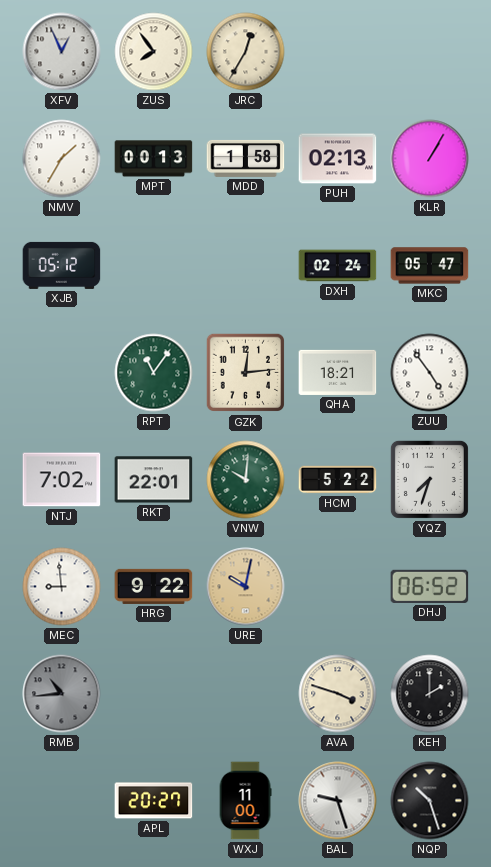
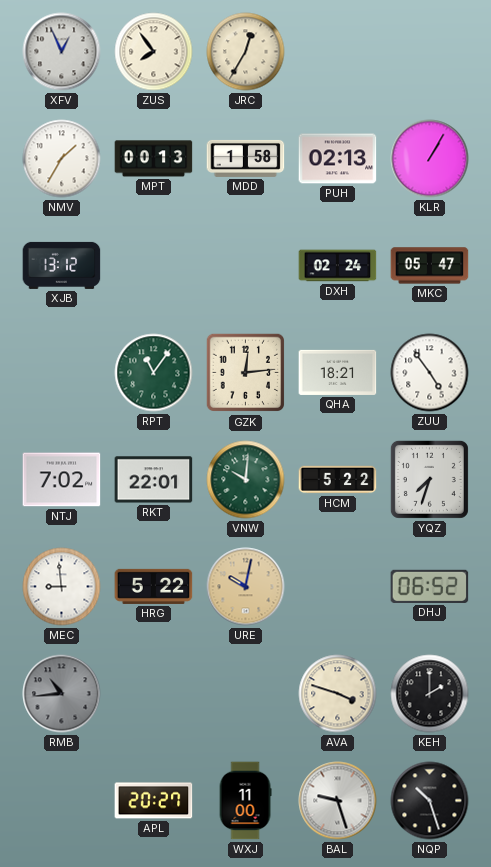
XJB: 05:12 -> 13:12 (62, 265)
HRG: 9:22 -> 5:22 (154, 586)
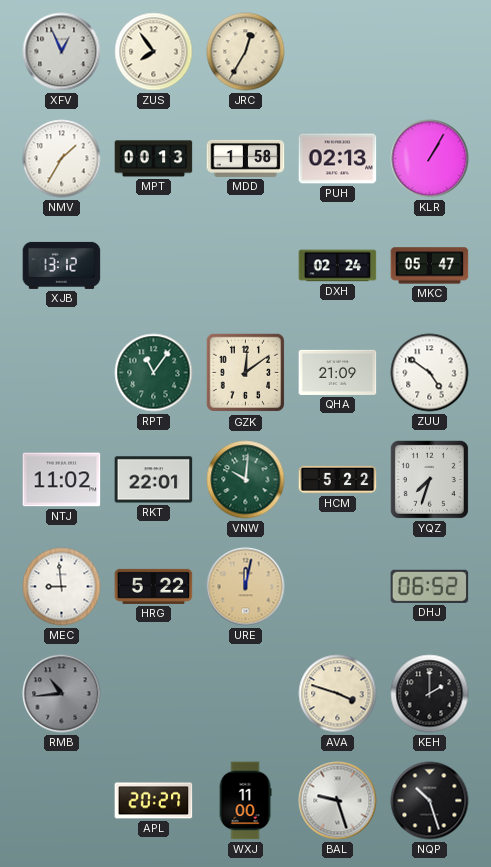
GZK: 12:14 -> 12:09 (246, 373)
QHA: 18:21 -> 21:09 (338, 372)
ZUU: 4:54 -> 4:51 (430, 373)
NTJ: 7:02 -> 11:02 (62, 480)
URE: 10:02 -> 12:02 (246, 587)
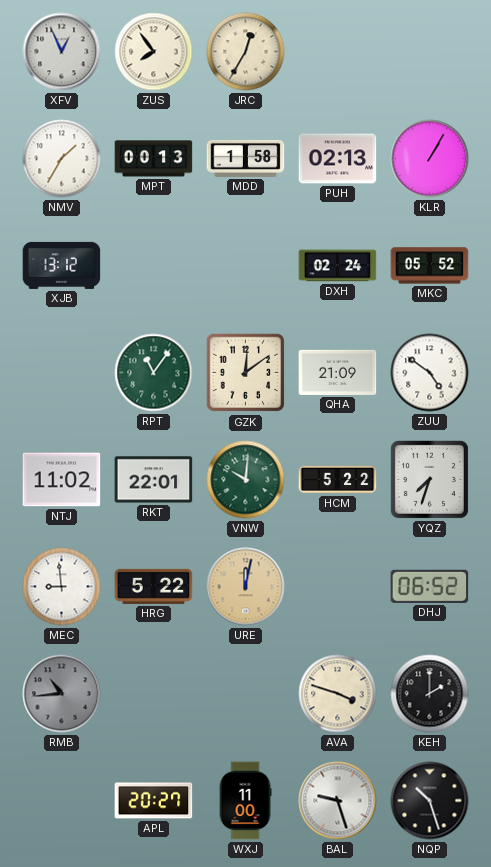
MKC: 05:47 -> 05:52 (430, 266)
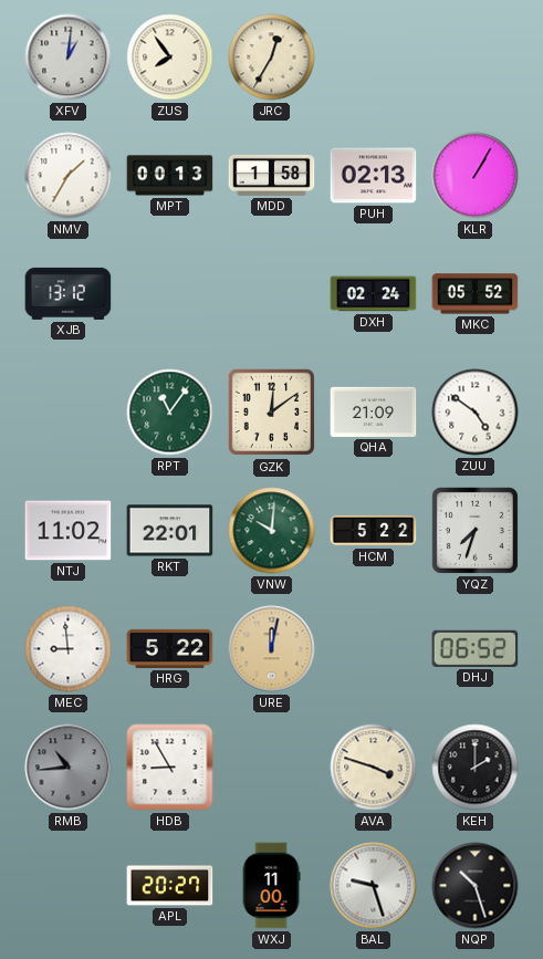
XFV: 12:56 -> 1:01 (69, 58)
HDB: none -> 8:55 (170, 768)
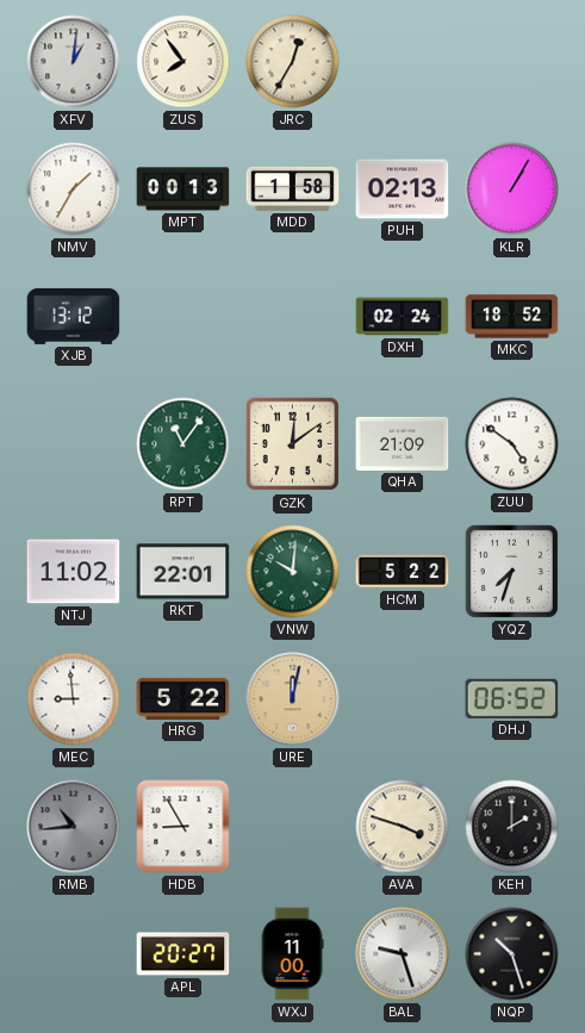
MKC: 05:52 -> 18:52 (512, 317)
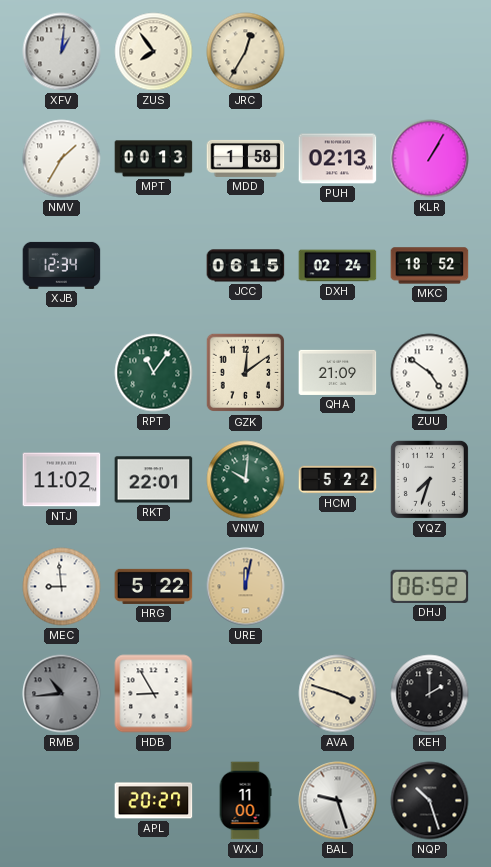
XJB: 13:12 -> 12:34 (62, 265)
JCC: none -> 06:15 (246, 266)
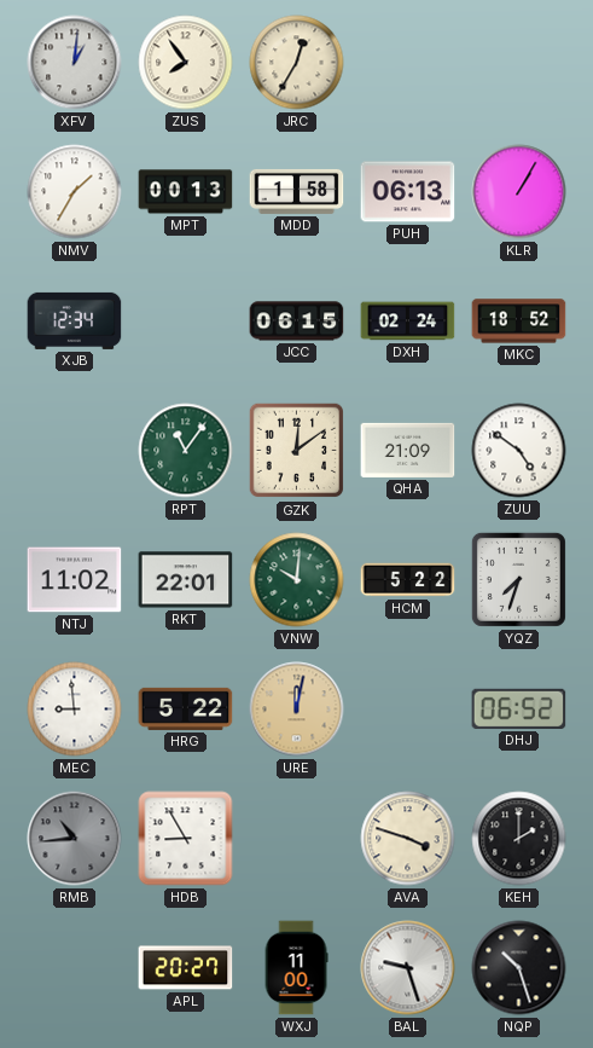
PUH: 02:13 -> 06:13 (408, 192)
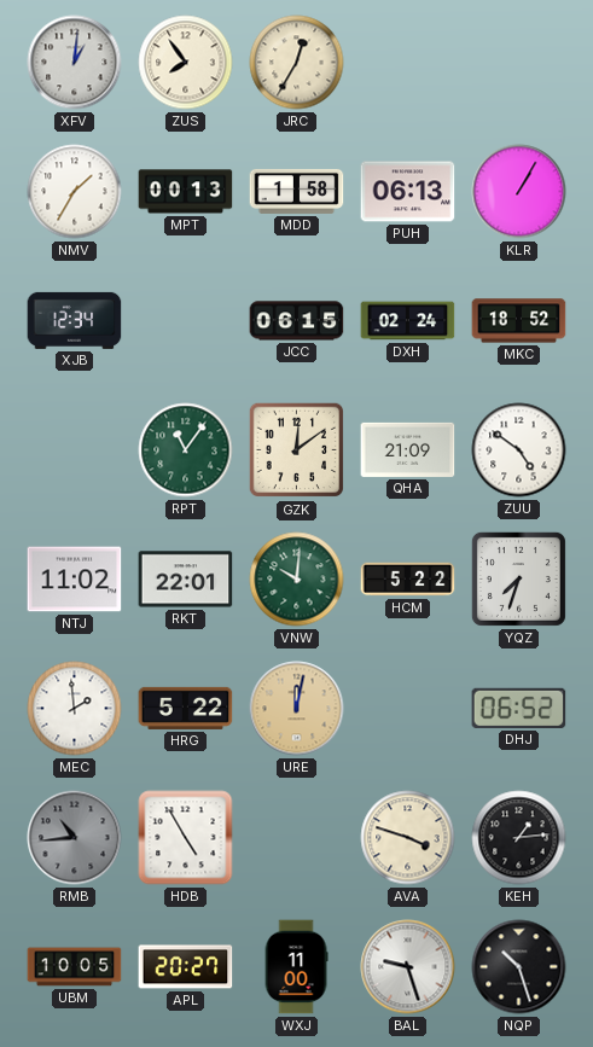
MEC: 8:59 -> 1:59 (75, 709)
HDB: 8:55 -> 4:55 (186, 838)
KEH: 2:00 -> 1:14 (519, 838)
UBM: none -> 10:05 (75, 967)
